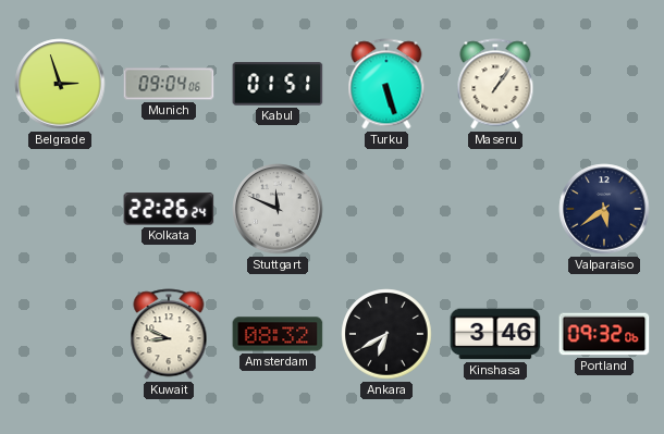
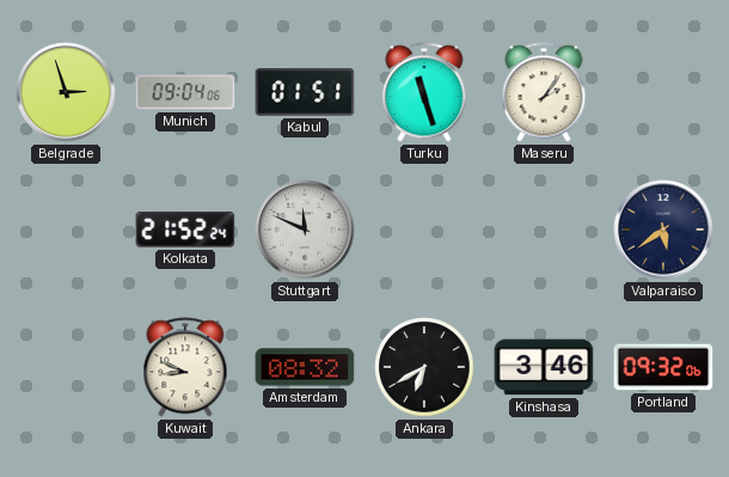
Turku: 5:27 -> 11:27 (424, 92)
Maseru: 1:06 -> 2:06 (544, 92)
Kolkata: 22:26 -> 21:52 (185, 230)
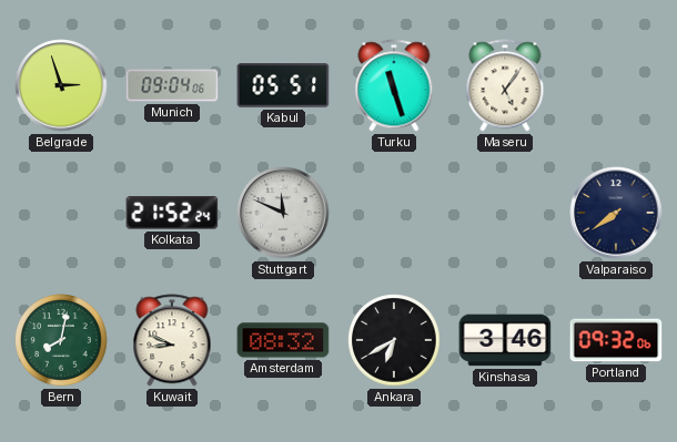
Kabul: 01:51 -> 05:51 (283, 85)
Maseru: 2:06 -> 5:06 (505, 85)
Valparaiso: 5:39 -> 7:39 (616, 213)
Bern: none -> 8:02 (61, 340)
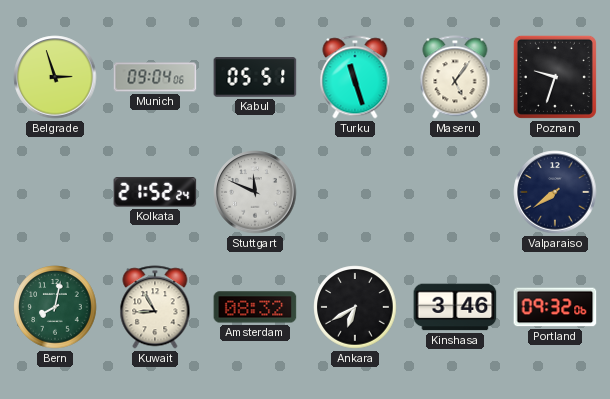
Poznan: none -> 9:33 (555, 77)
Kuwait: 8:49 -> 8:55 (155, 307)
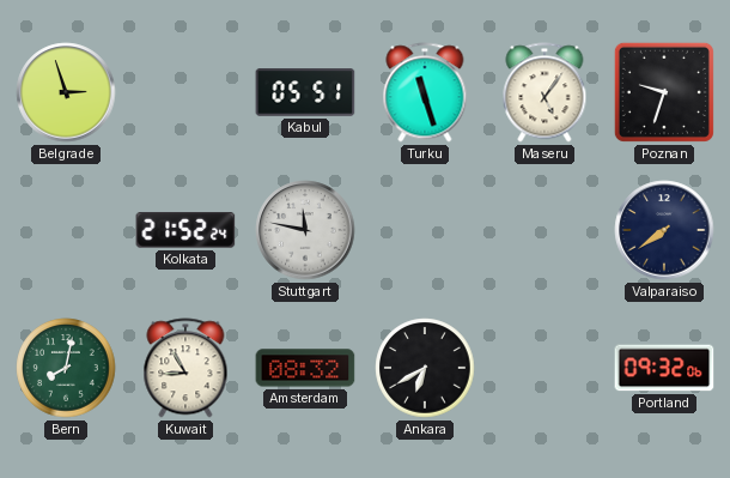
Munich: 09:04 -> none (155, 77)
Stuttgart: 11:49 -> 11:47 (305, 230)
Kinshasa: 3:46 -> none (455, 307)
